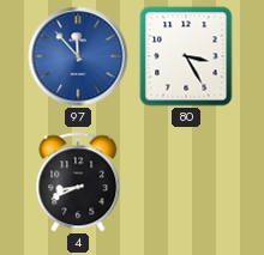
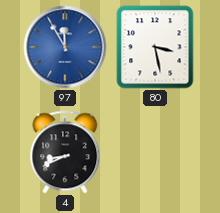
97: 11:53 -> 11:55 (65, 47)
80: 3:25 -> 3:28 (155, 47)
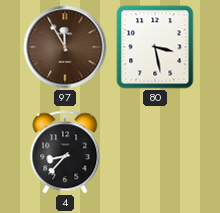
97 dial: blue -> brown (65, 47)
4: 8:41 -> 8:37 (65, 152)
